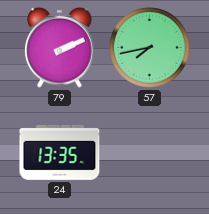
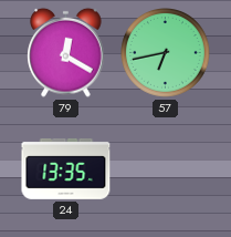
79: 2:11 -> 12:20 (66, 52)
57: 7:43 -> 6:43 (166, 53)
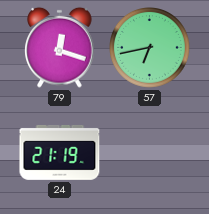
79: 12:20 -> 12:18 (60, 47)
24: 13:35 -> 21:19 (60, 152)
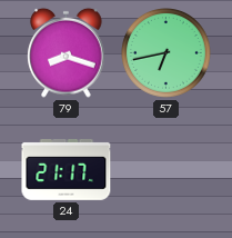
79: 12:18 -> 8:18 (67, 52)
24: 21:19 -> 21:17 (67, 169)
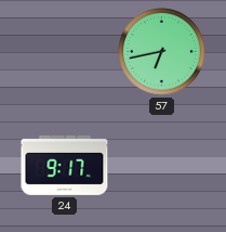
79: 8:18 -> none (67, 52)
24: 21:17 -> 9:17 (65, 165)
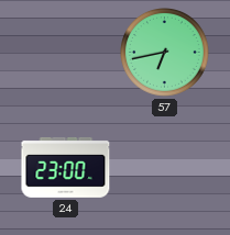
24: 9:17 -> 23:00 (66, 167)
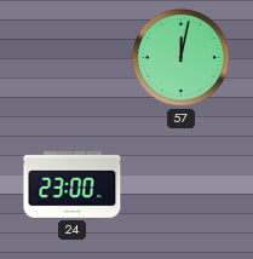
57: 6:43 -> 12:02 (182, 58)
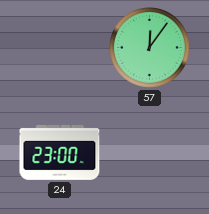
57: 12:02 -> 12:06 (150, 48)
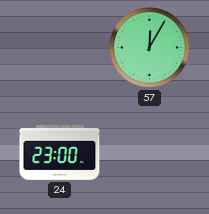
57: 12:06 -> 12:05 (150, 48)
